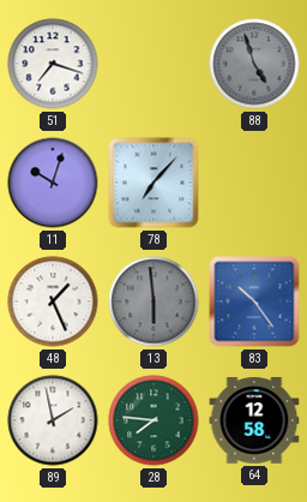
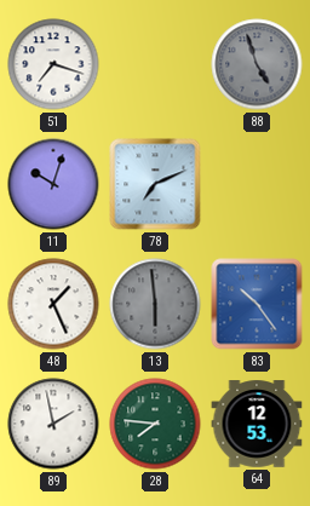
78: 7:07 -> 7:11 (155, 184)
64: 12:58 -> 12:53 (257, 424)
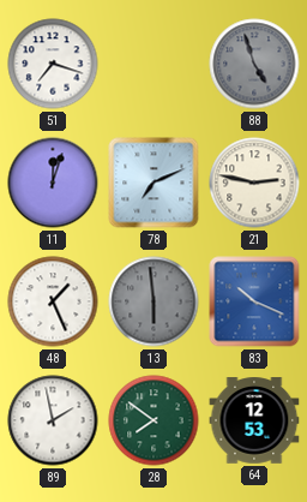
11: 10:03 -> 12:03 (53, 183)
21: none -> 2:47 (254, 183)
83: 10:24 -> 10:19 (254, 301)
28: 7:46 -> 7:51 (153, 420)
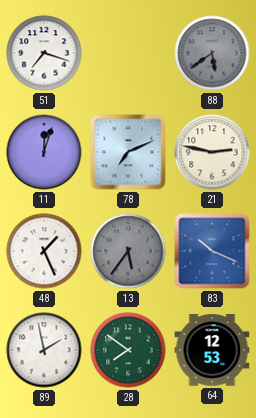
88: 4:57 -> 5:39 (212, 53)
13: 5:59 -> 5:36 (128, 251)
